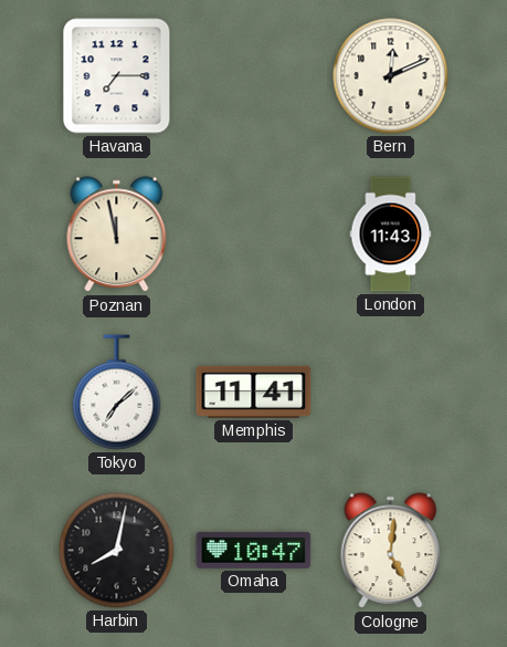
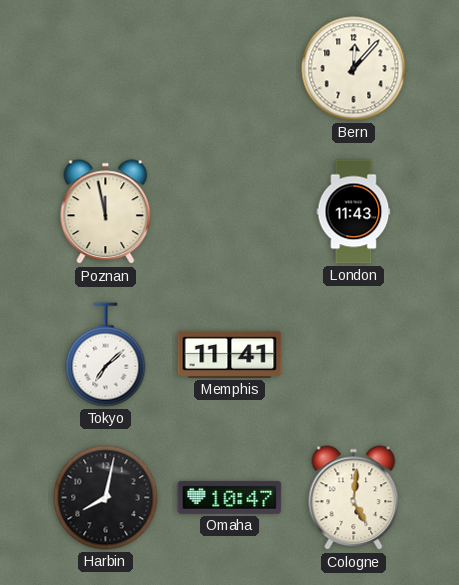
Havana: 7:15 -> none (117, 76)
Bern: 12:11 -> 12:07 (354, 69)
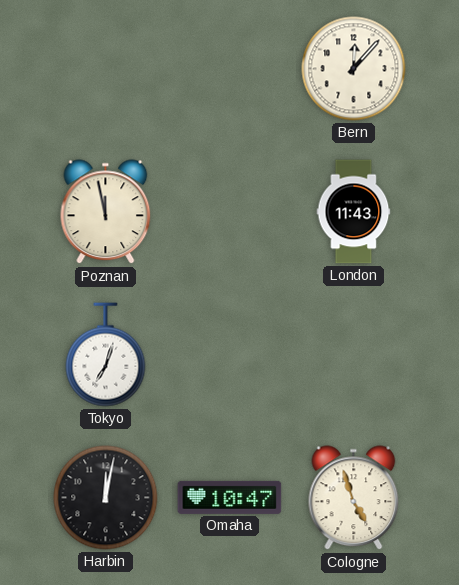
Tokyo: 7:08 -> 7:03 (106, 355)
Memphis: 11:41 -> none (230, 354)
Harbin: 8:02 -> 12:02 (106, 498)
Cologne: 5:01 -> 4:57 (354, 498)
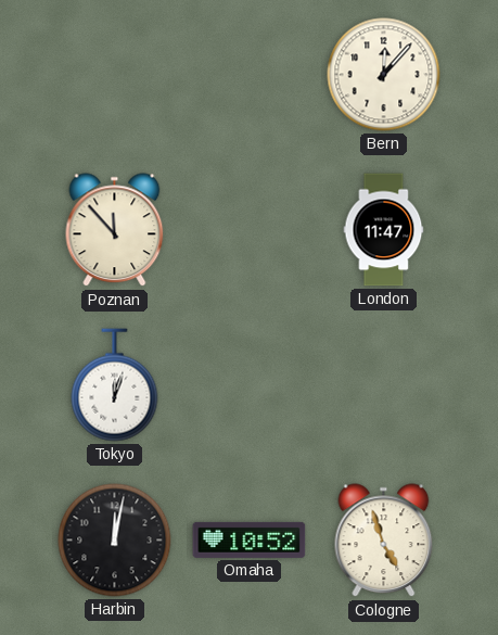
Poznan: 11:58 -> 11:53 (115, 230)
London: 11:43 -> 11:47 (384, 230)
Tokyo: 7:03 -> 12:03 (115, 385)
Omaha: 10:47 -> 10:52 (250, 539)
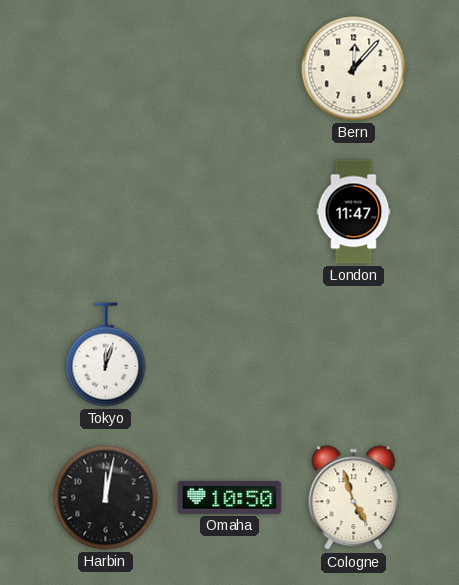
Poznan: 11:53 -> none (115, 230)
Omaha: 10:52 -> 10:50 (230, 497)
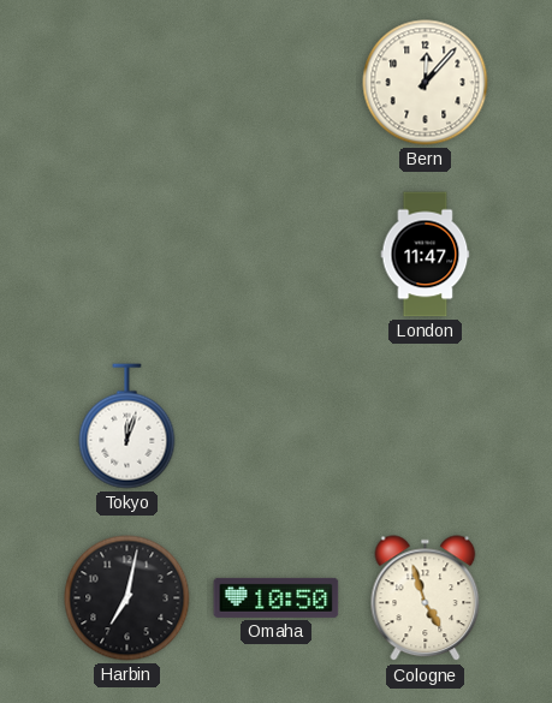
Harbin: 12:02 -> 7:02 (127, 598)
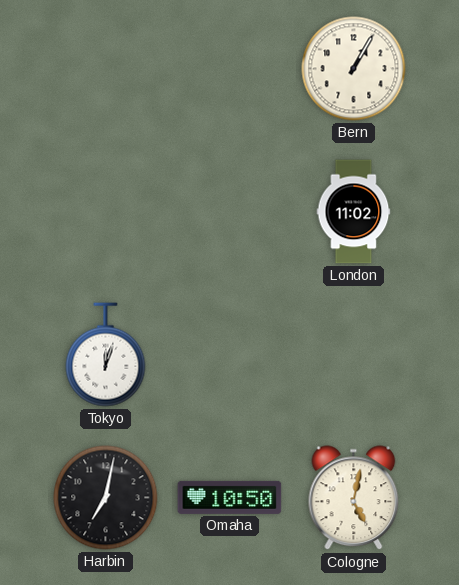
Bern: 12:07 -> 1:05 (354, 69)
London: 11:47 -> 11:02 (354, 212)
Cologne: 4:57 -> 5:02 (354, 498)
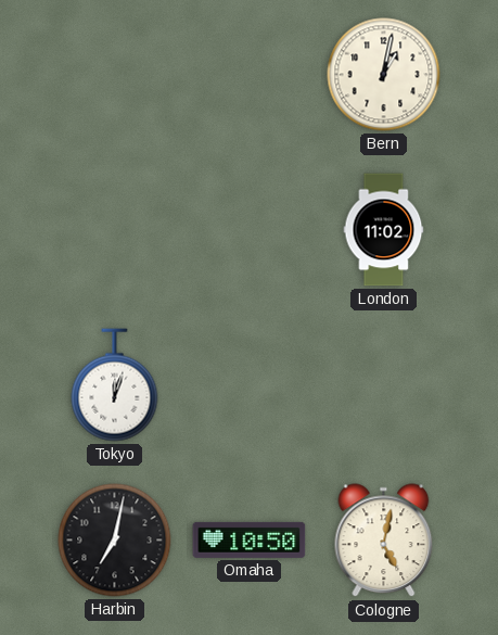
Bern: 1:05 -> 1:02 (384, 75)
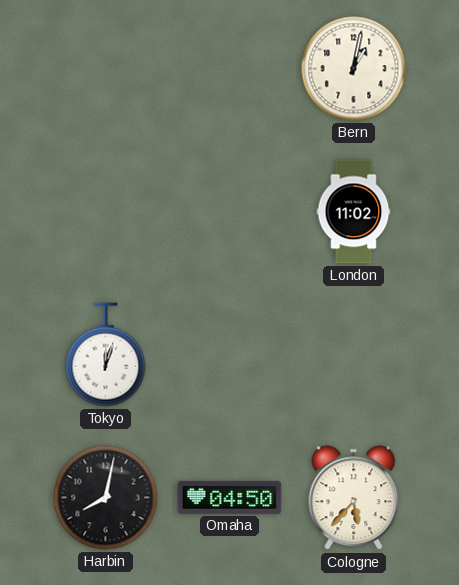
Harbin: 7:02 -> 8:02 (106, 498)
Omaha: 10:50 -> 04:50 (230, 497)
Cologne: 5:02 -> 5:37 (354, 498)
